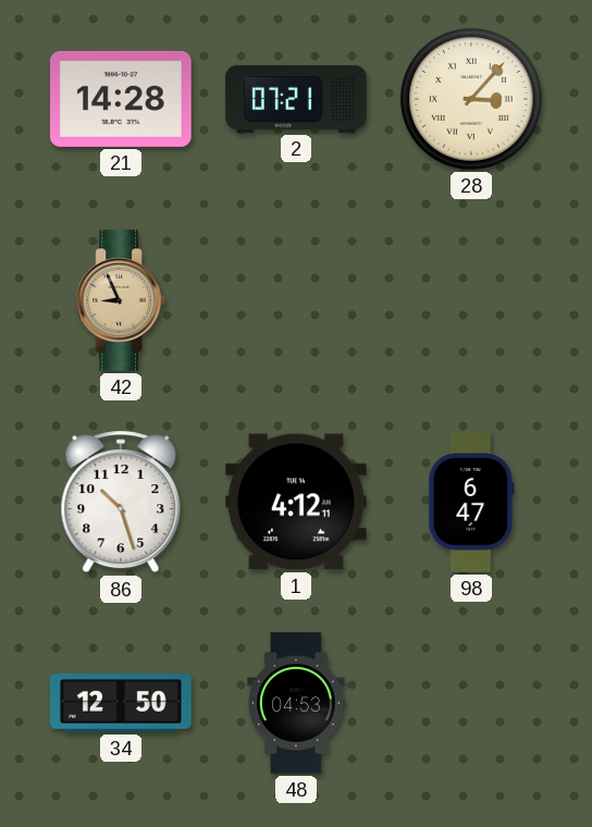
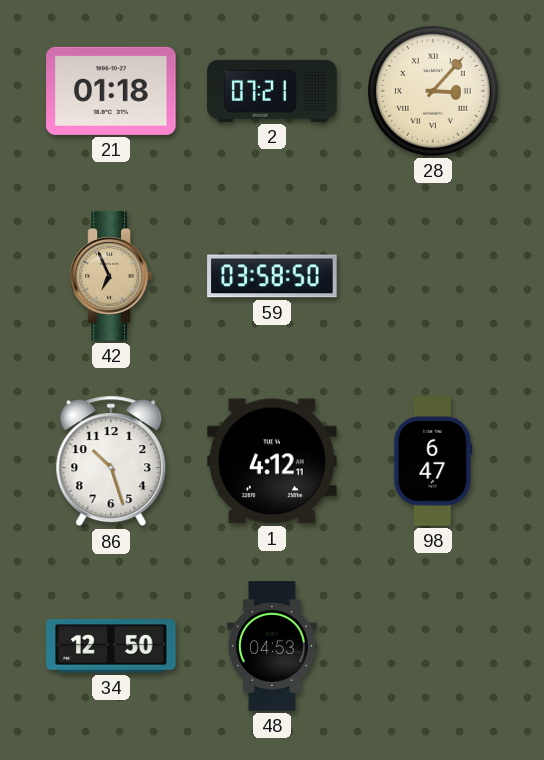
21: 14:28 -> 01:18 (111, 91)
42: 8:56 -> 6:56 (111, 276)
59: none -> 03:58 (272, 276)
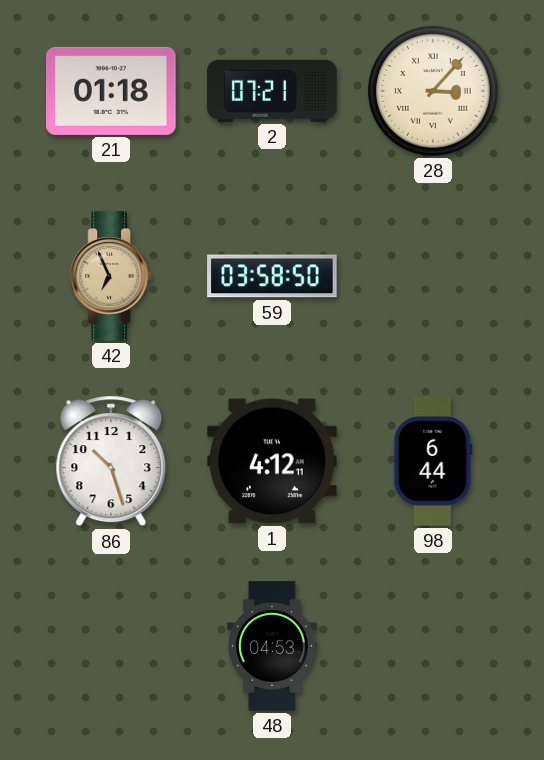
98: 6:47 -> 6:44 (433, 461)
34: 12:50 -> none (111, 646)
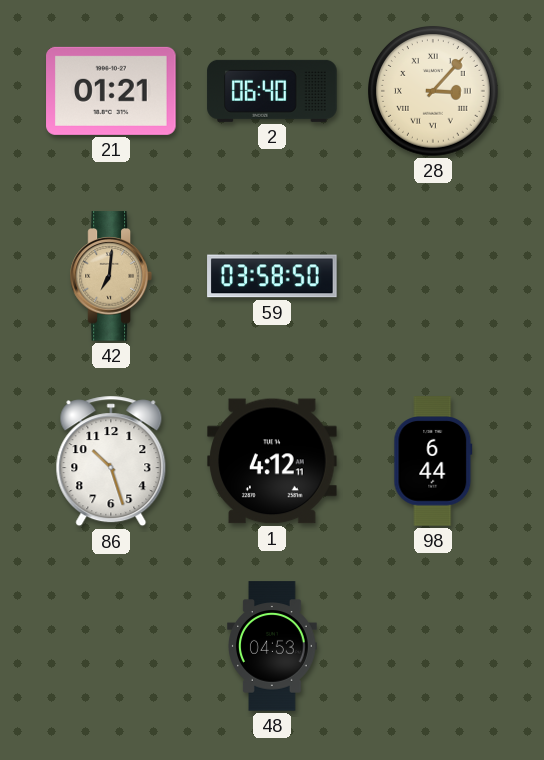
21: 01:18 -> 01:21 (111, 91)
2: 07:21 -> 06:40 (272, 91)
42: 6:56 -> 7:01 (111, 276)
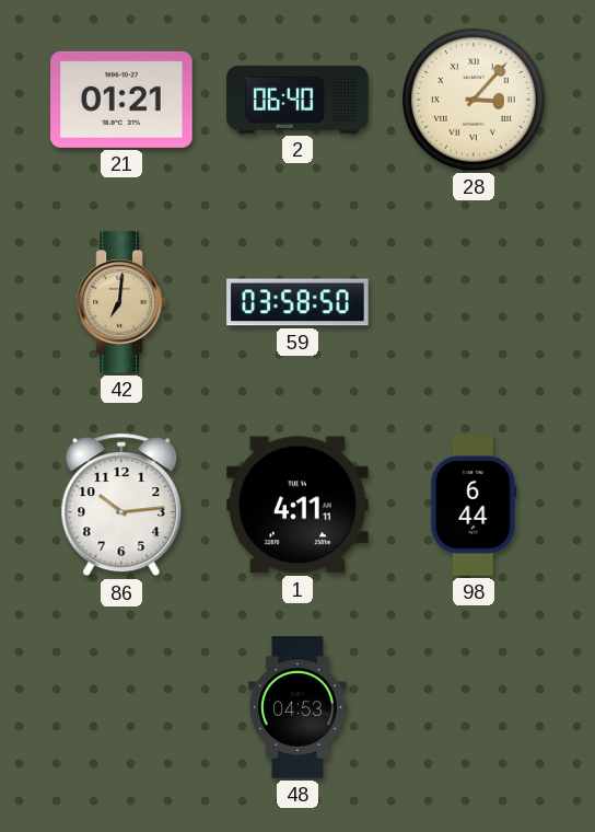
86: 10:27 -> 10:14 (121, 505)
1: 4:12 -> 4:11 (297, 505)
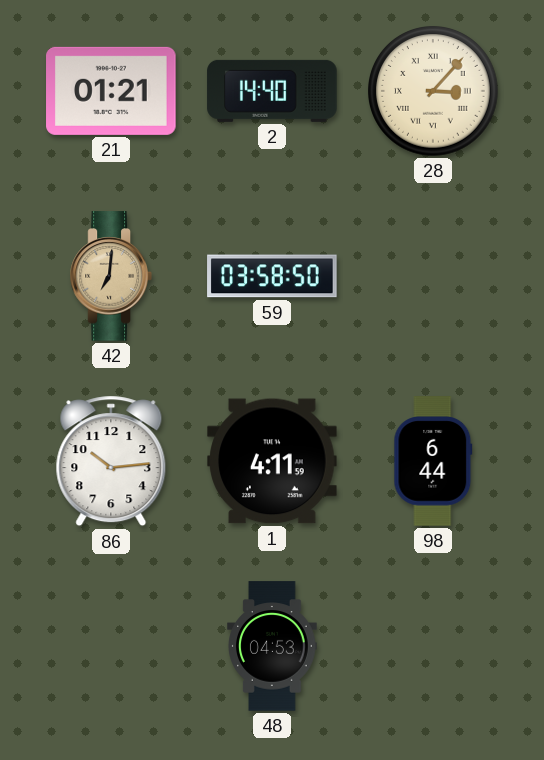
2: 06:40 -> 14:40 (272, 91)
1: 4:11:11 -> 4:11:59 (272, 461)
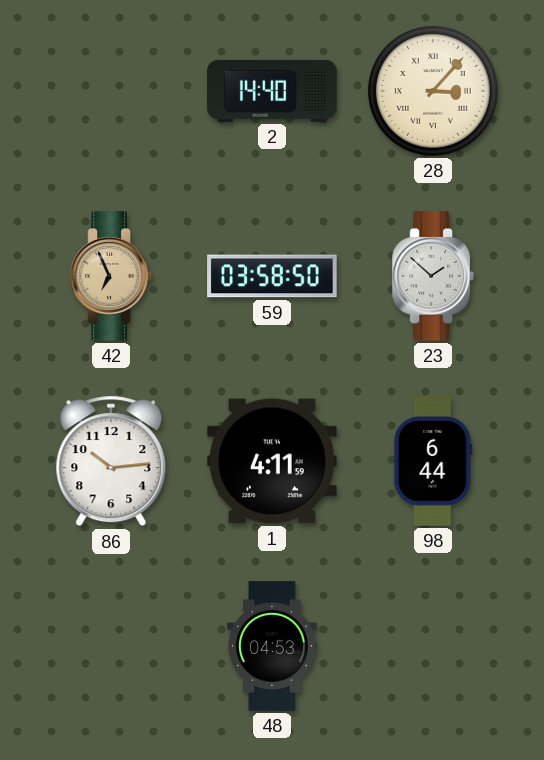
21: 01:21 -> none (111, 91)
42: 7:01 -> 6:56 (111, 276)
23: none -> 1:52 (433, 276)
